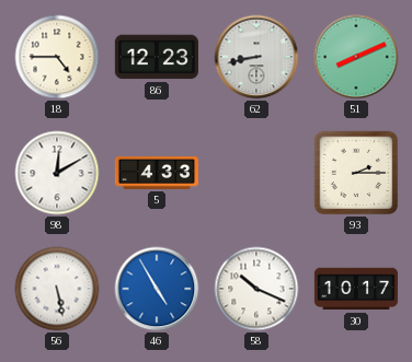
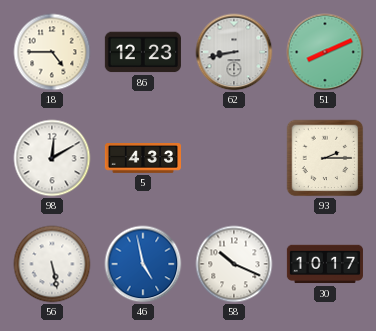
46: 4:55 -> 4:58 (143, 264)
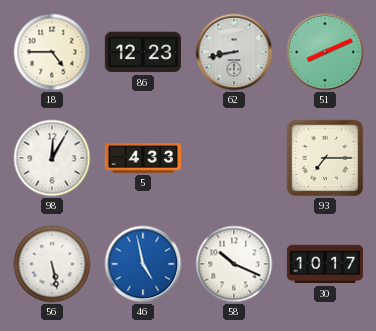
98: 12:10 -> 12:05 (52, 158)
93: 2:15 -> 7:15 (325, 158)
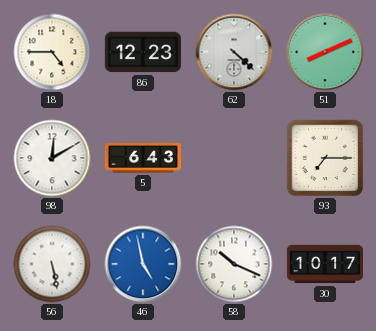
62: 8:43 -> 4:22 (234, 52)
98: 12:05 -> 12:10 (52, 158)
5: 4:33 -> 6:43 (142, 159)
